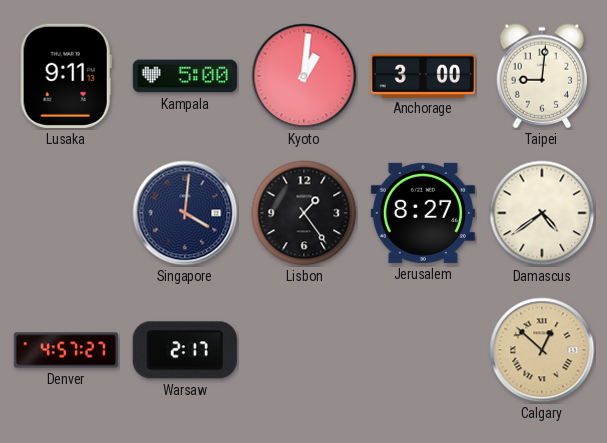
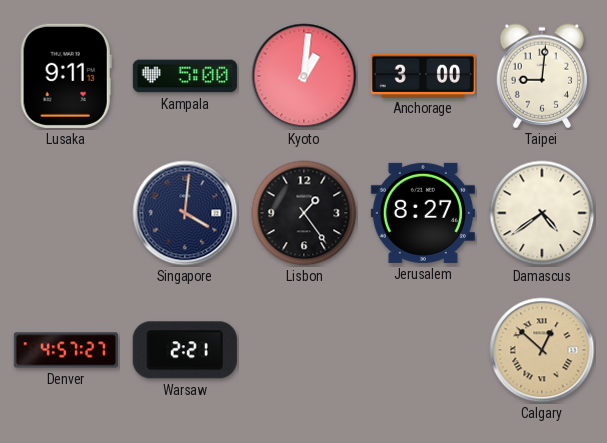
Warsaw: 2:17 -> 2:21 (185, 350)
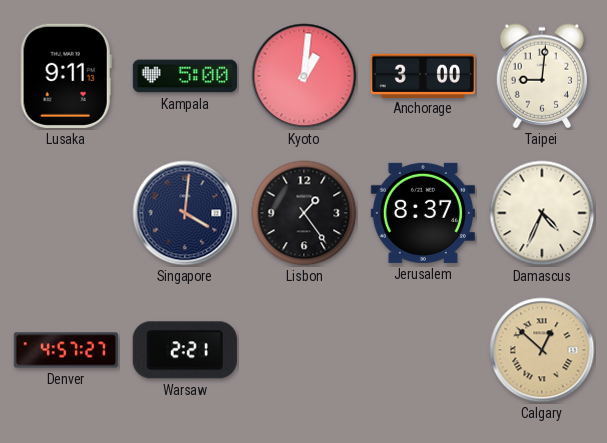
Jerusalem: 8:27 -> 8:37 (423, 213)
Damascus: 4:39 -> 4:34 (542, 213)
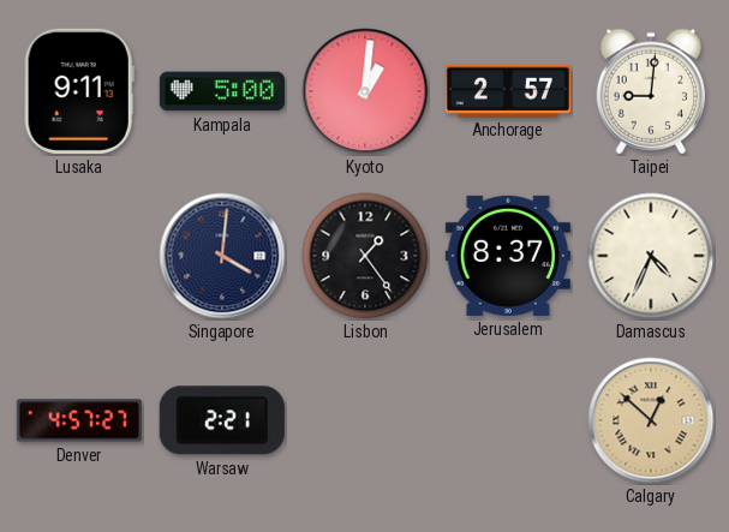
Anchorage: 3:00 -> 2:57 (508, 90)
